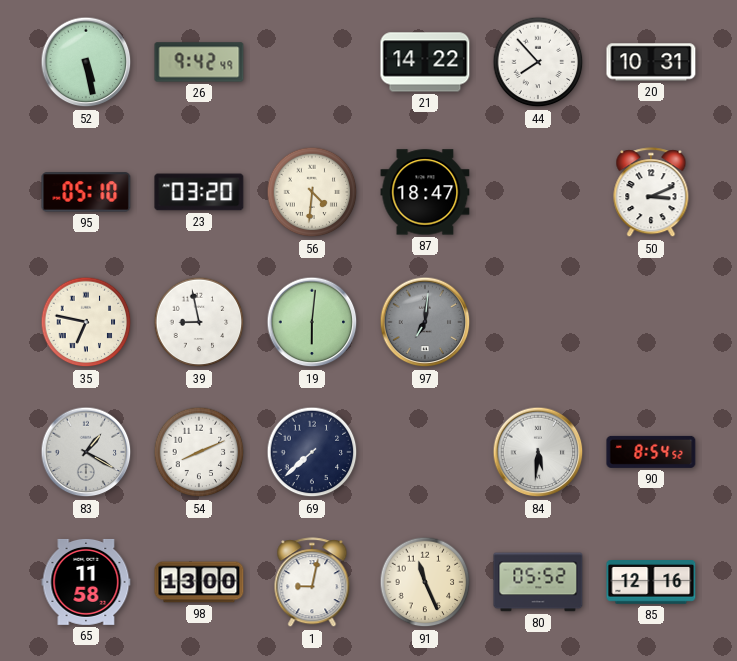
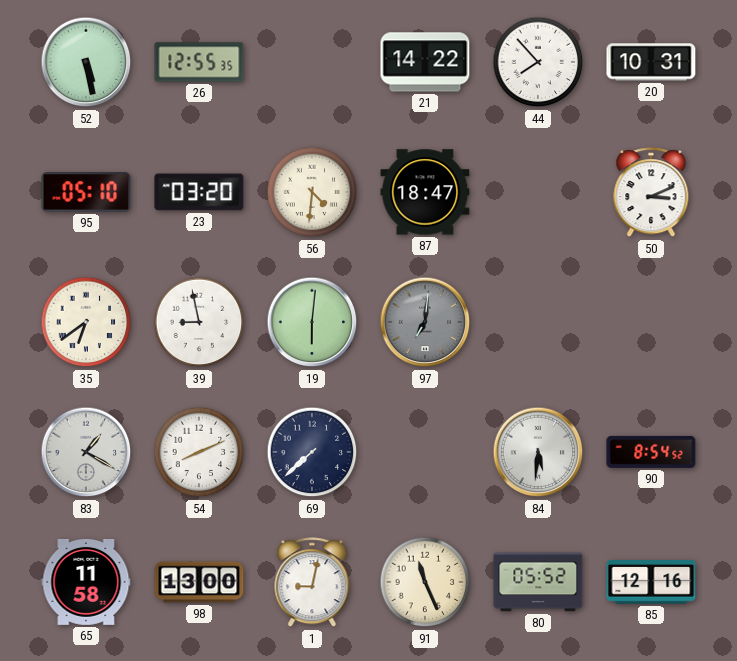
26: 9:42 -> 12:55 (199, 62)
35: 6:47 -> 6:39 (86, 322)
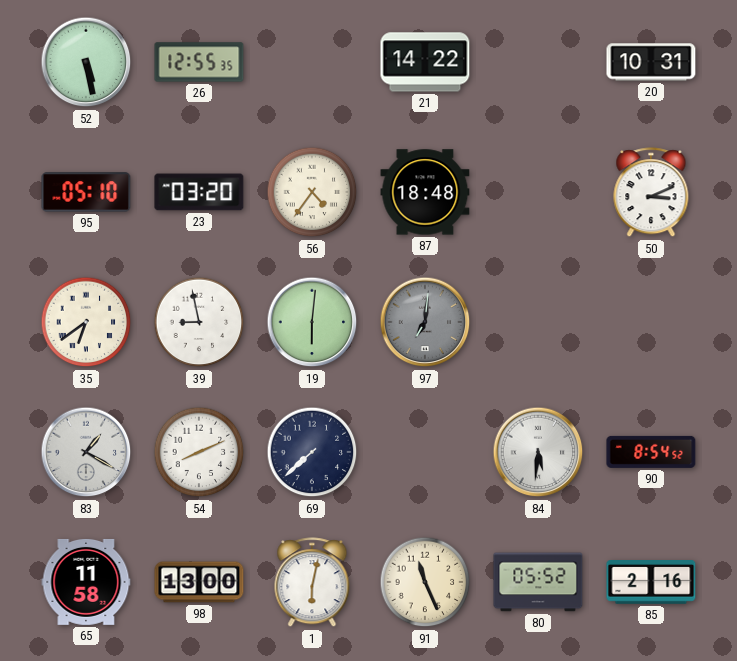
44: 7:53 -> none (538, 62)
56: 4:31 -> 4:36 (312, 192)
87: 18:47 -> 18:48 (425, 192)
1: 9:02 -> 6:02 (312, 583)
85: 12:16 -> 2:16 (651, 583)
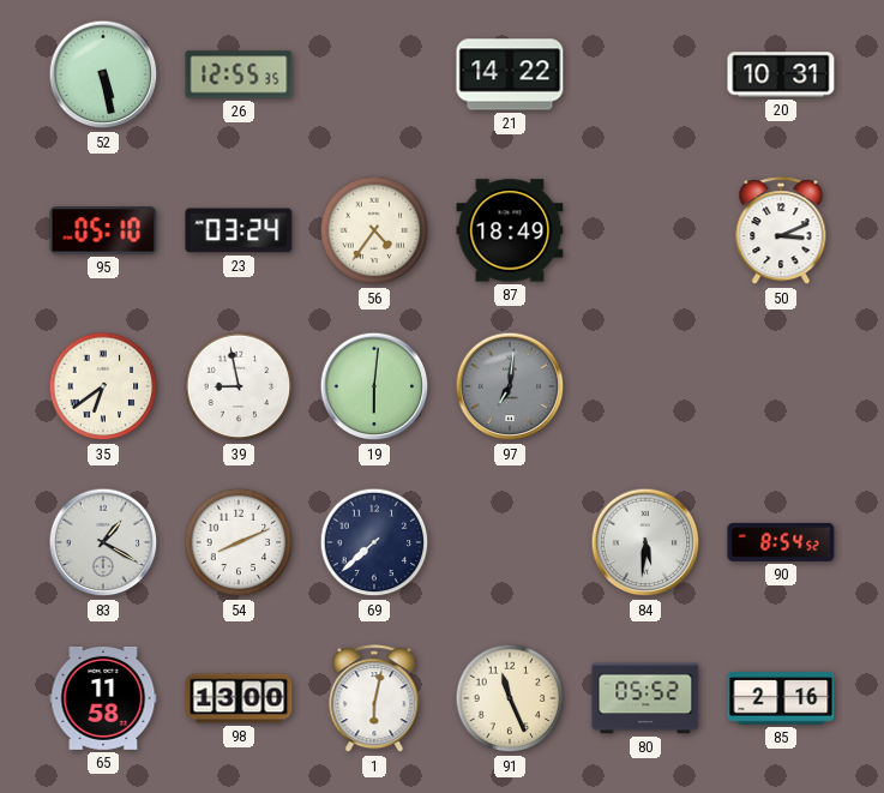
23: 03:20 -> 03:24 (239, 230)
87: 18:48 -> 18:49 (510, 230)
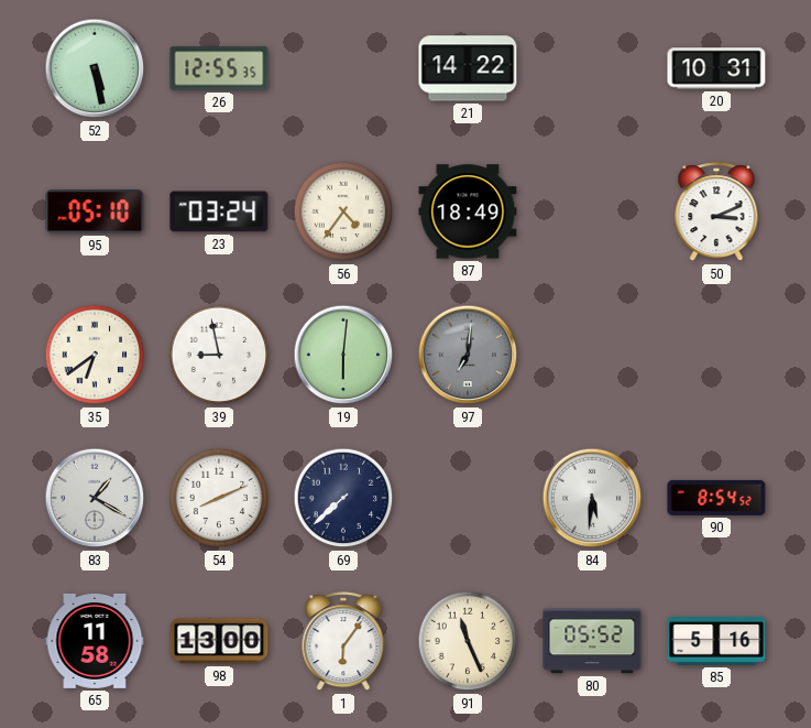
1: 6:02 -> 6:06 (343, 642)
85: 2:16 -> 5:16 (716, 642)
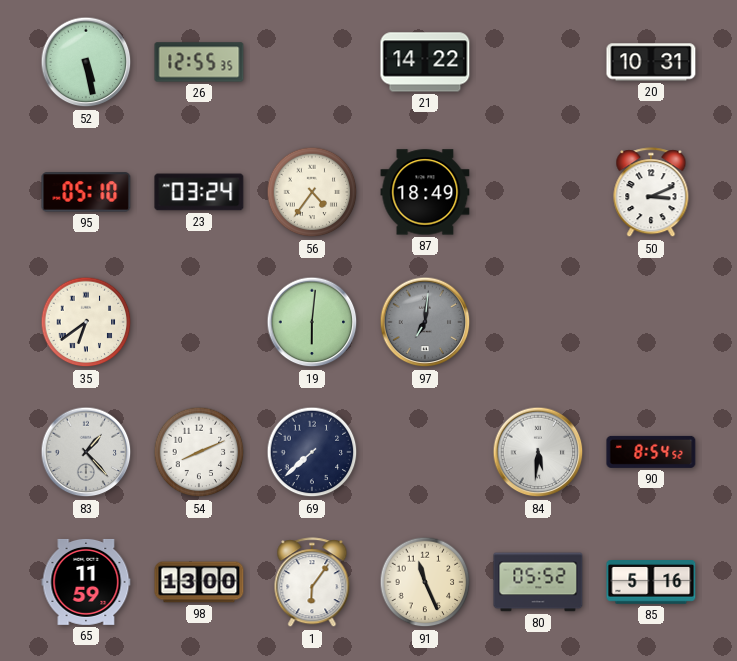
39: 8:58 -> none (219, 355)
83: 1:20 -> 1:23 (86, 452)
65: 11:58 -> 11:59 (86, 582)
